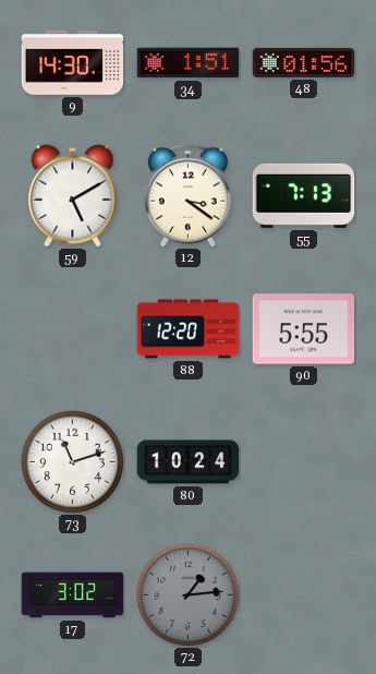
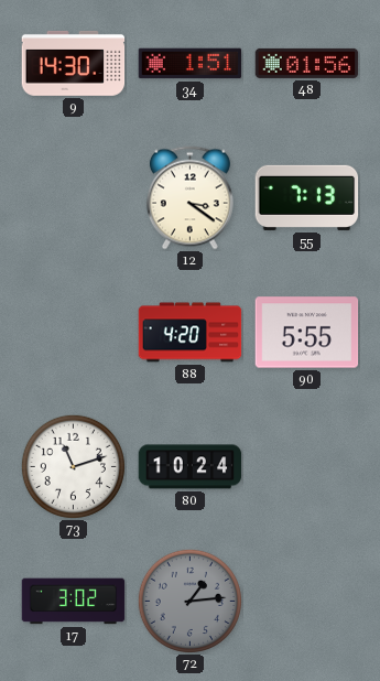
59: 5:10 -> none (73, 196)
88: 12:20 -> 4:20 (191, 333)
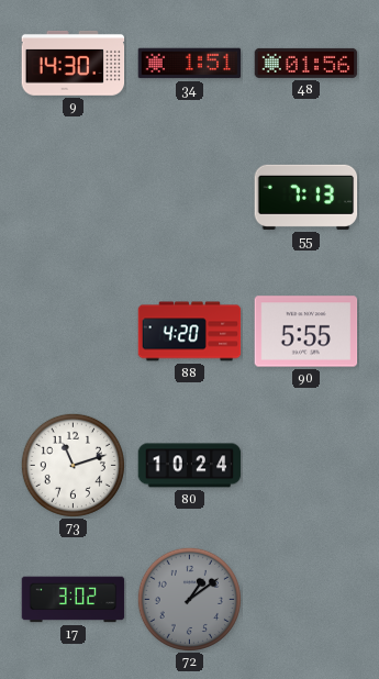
12: 3:21 -> none (189, 198)
72: 1:14 -> 1:09 (189, 599)
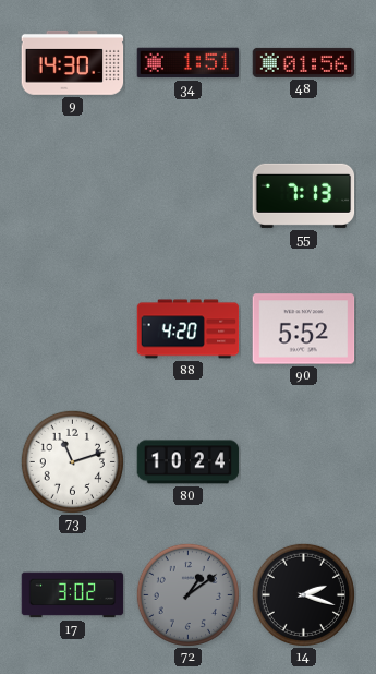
90: 5:55 -> 5:52 (304, 329)
14: none -> 2:18 (303, 594)
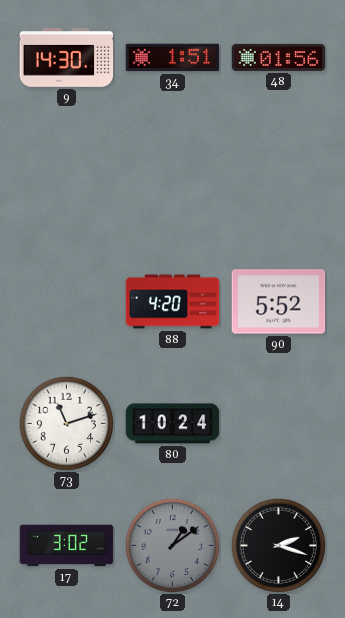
55: 7:13 -> none (304, 195)
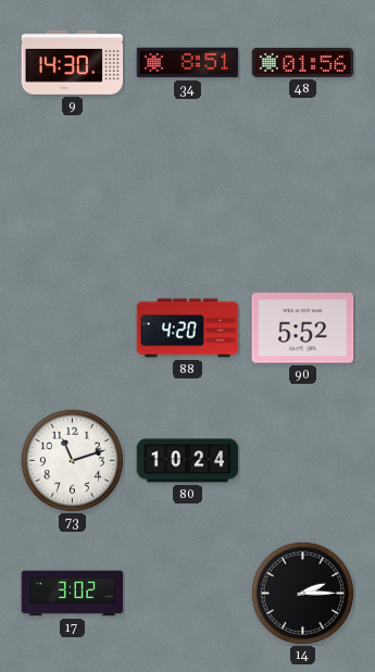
34: 1:51 -> 8:51 (188, 63)
72: 1:09 -> none (172, 545)
14: 2:18 -> 2:15 (302, 593)
